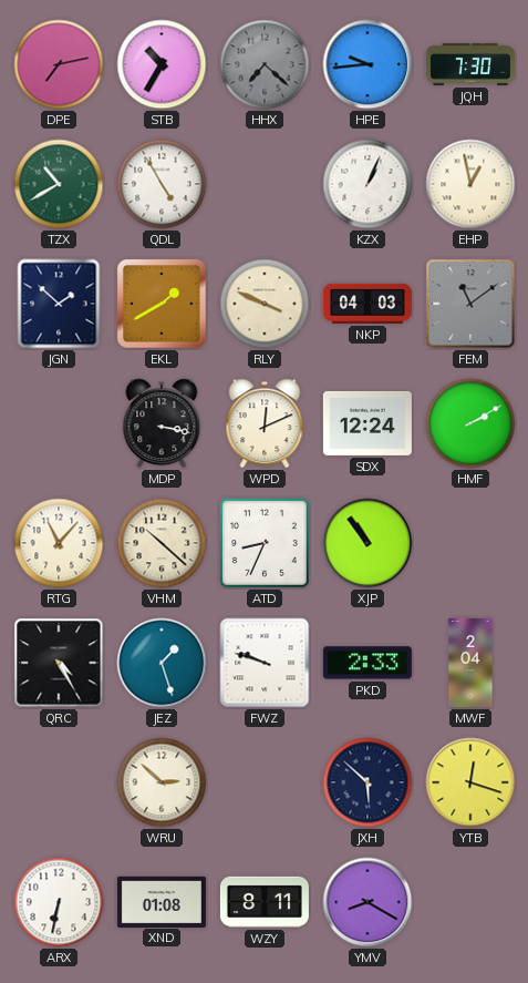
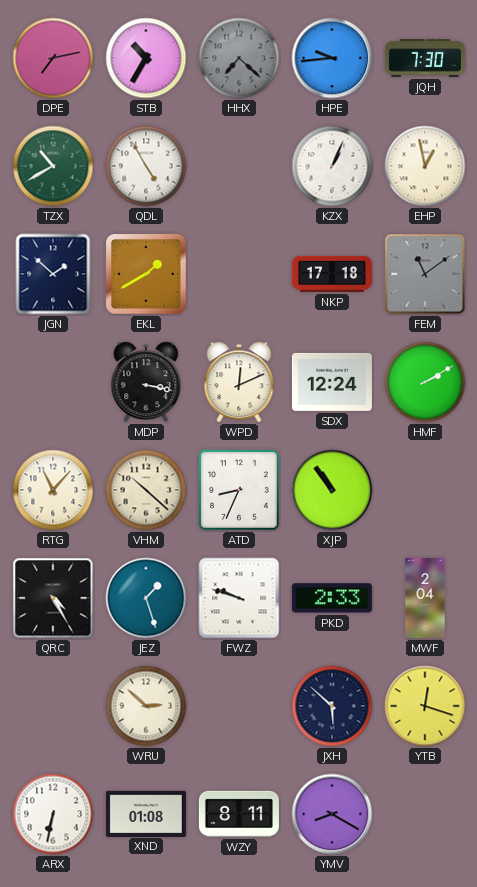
RLY: 3:49 -> none (265, 304)
NKP: 04:03 -> 17:18 (332, 274)
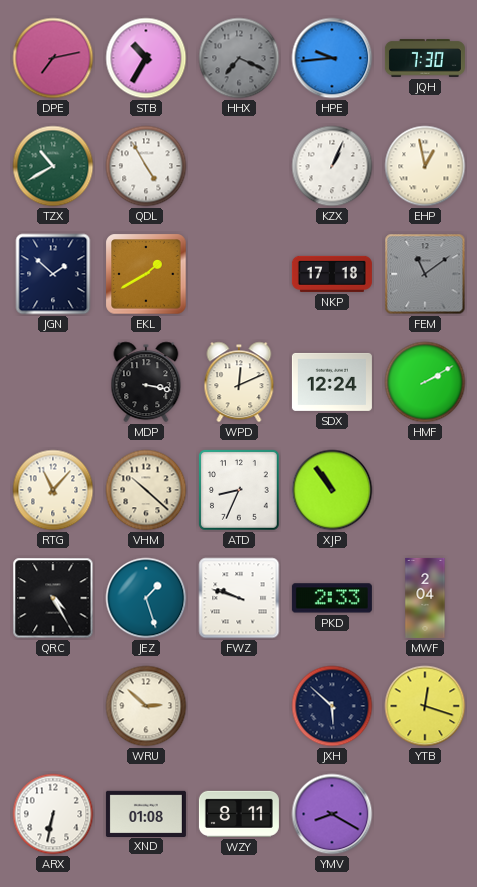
HHX: 7:22 -> 7:19 (239, 58)
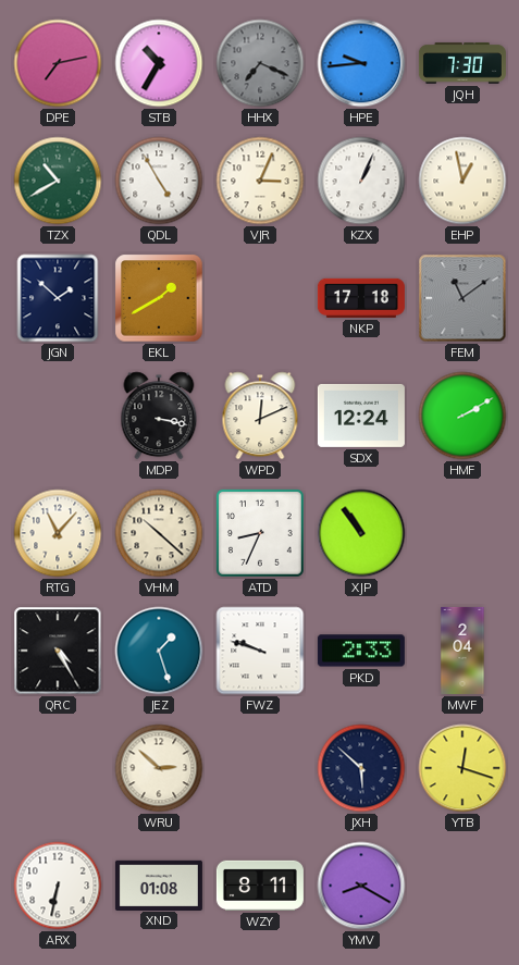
VJR: none -> 3:04 (260, 181)
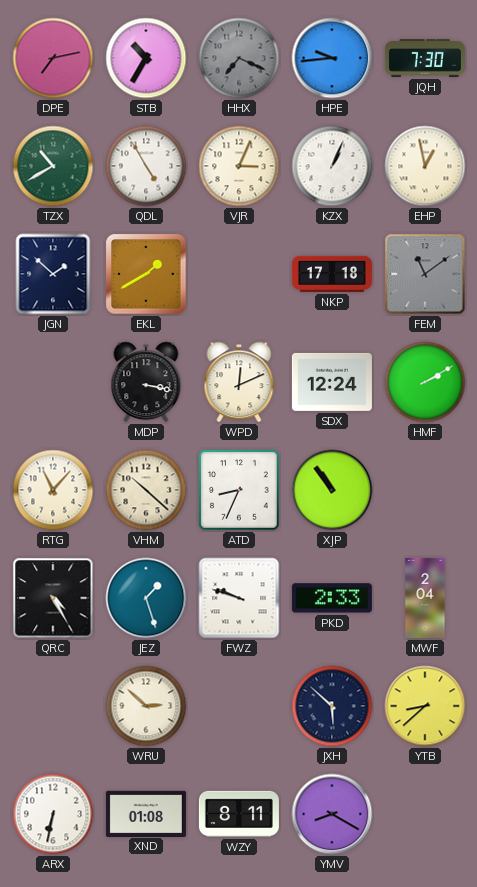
YTB: 12:18 -> 8:38 (425, 706)
